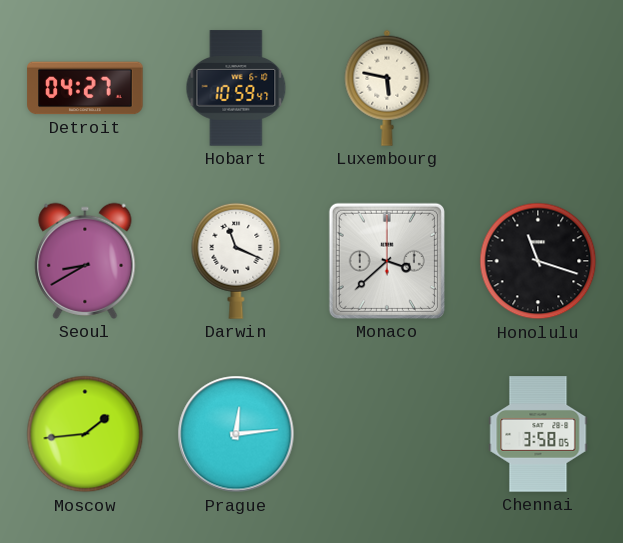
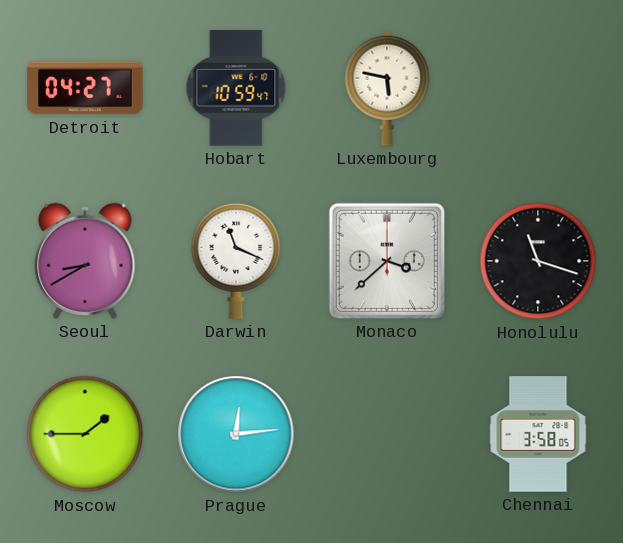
Moscow: 1:44 -> 1:45 (85, 434)
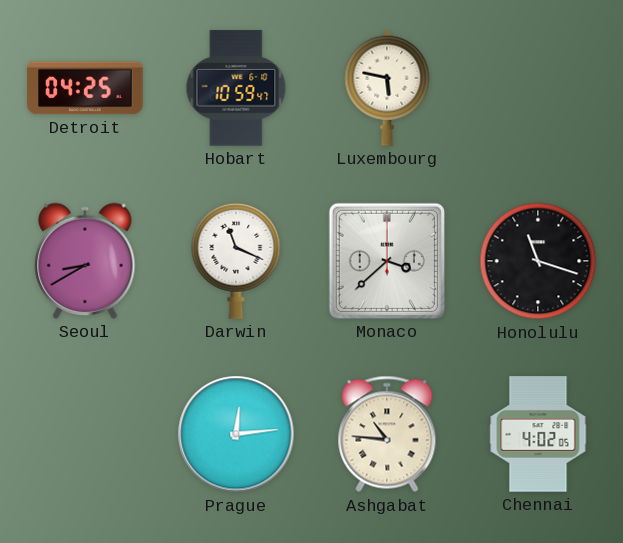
Detroit: 04:27 -> 04:25 (85, 88)
Moscow: 1:45 -> none (85, 434)
Ashgabat: none -> 10:46 (387, 434)
Chennai: 3:58 -> 4:02 (538, 434)
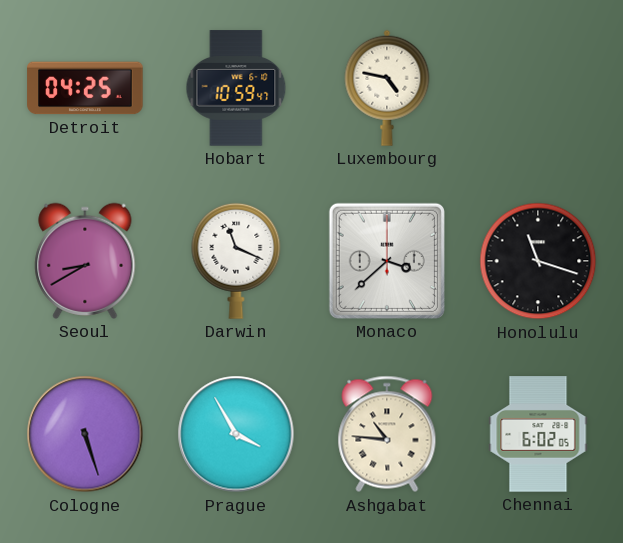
Luxembourg: 5:47 -> 4:47 (387, 88)
Cologne: none -> 5:27 (85, 434)
Prague: 12:14 -> 3:55 (236, 434)
Chennai: 4:02 -> 6:02 (538, 434)
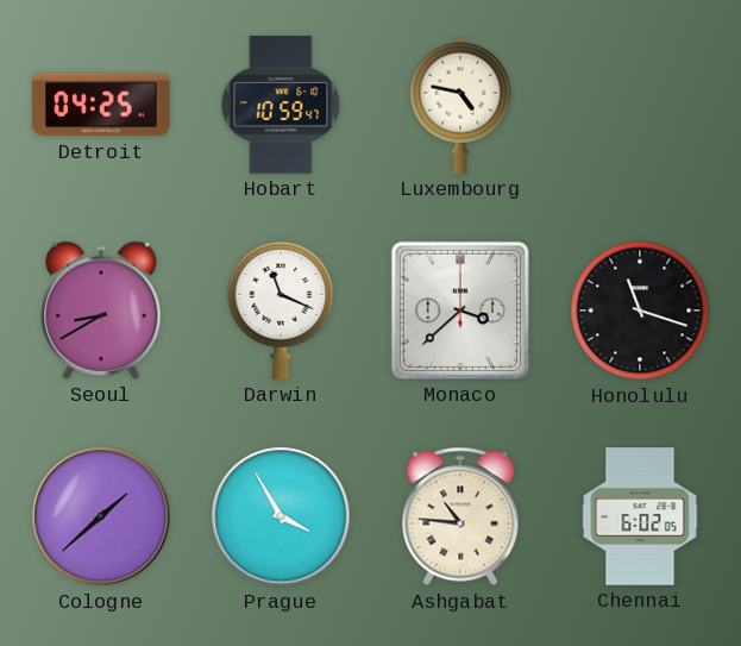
Cologne: 5:27 -> 1:38 (101, 516)
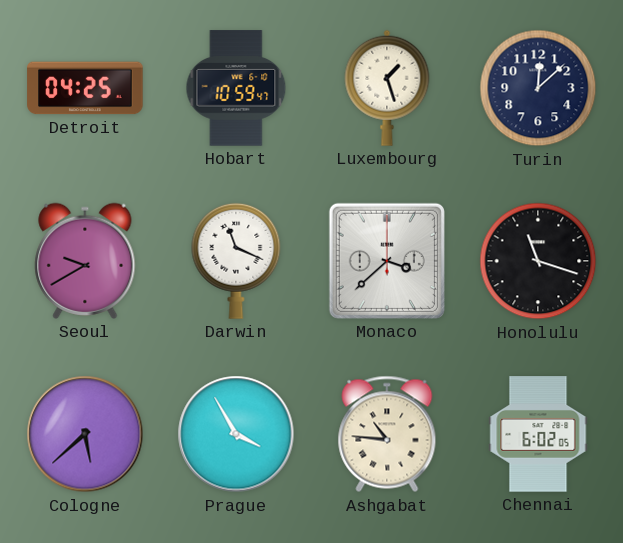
Luxembourg: 4:47 -> 1:27 (387, 88)
Turin: none -> 12:08 (538, 88)
Seoul: 8:40 -> 9:40 (85, 261)
Cologne: 1:38 -> 5:38 (85, 434)
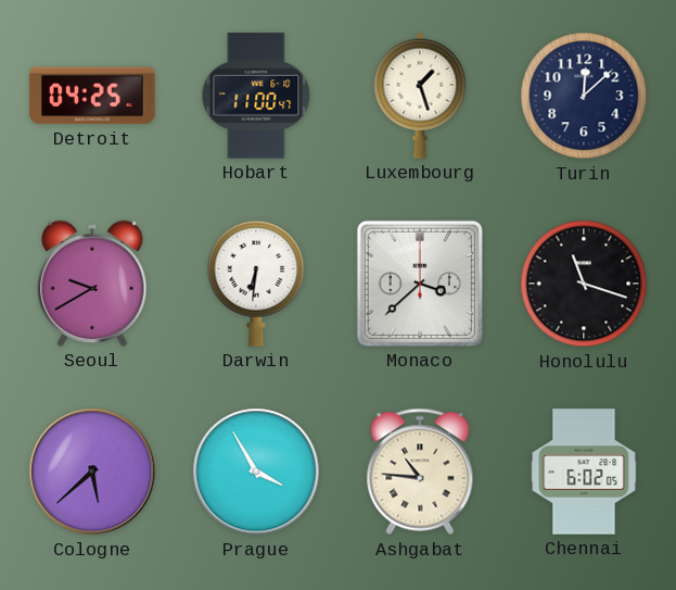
Hobart: 10:59 -> 11:00 (256, 96)
Darwin: 11:19 -> 6:31 (256, 284)
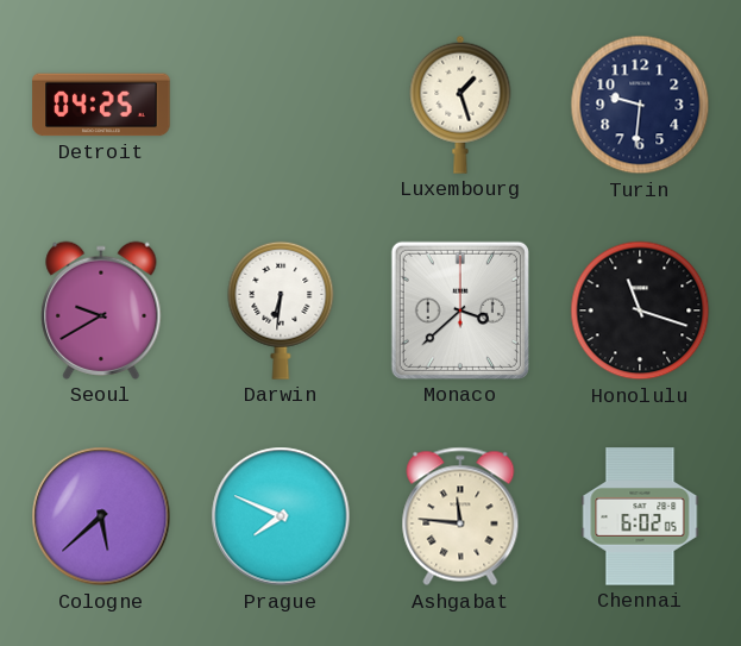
Hobart: 11:00 -> none (256, 96)
Turin: 12:08 -> 9:31 (640, 105)
Prague: 3:55 -> 7:49 (281, 516)
Ashgabat: 10:46 -> 11:46 (460, 516)
